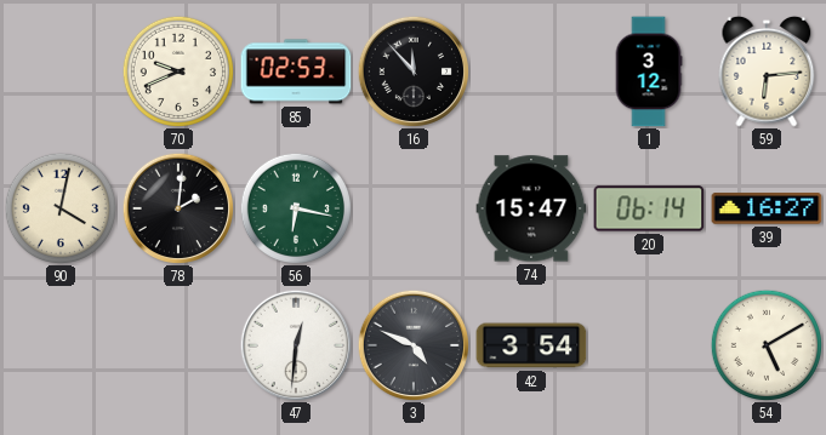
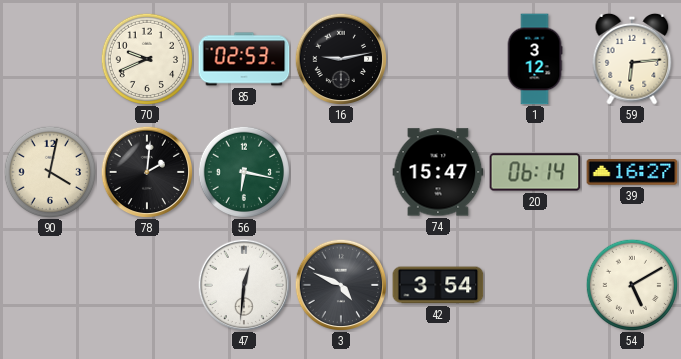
16: 11:53 -> 9:13 (340, 58)
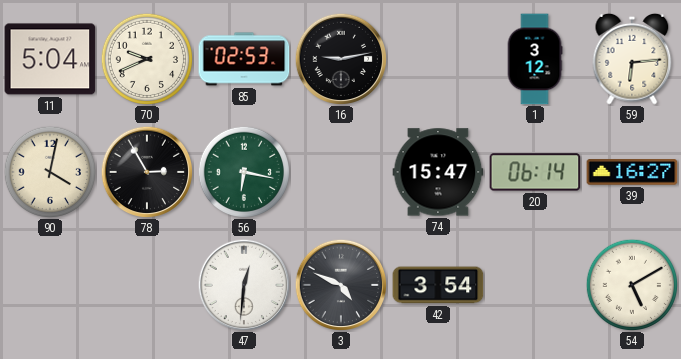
11: none -> 5:04 (50, 59)
78: 2:01 -> 2:55 (146, 171)
